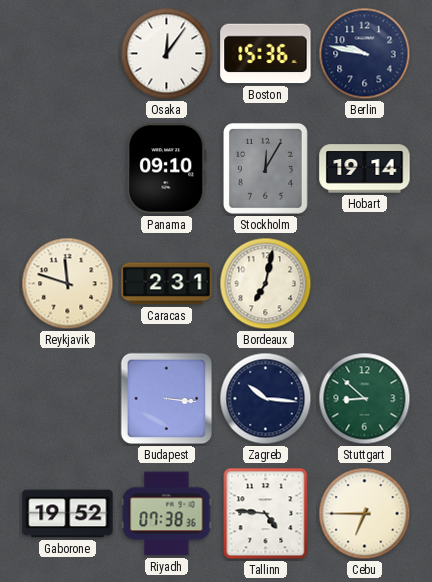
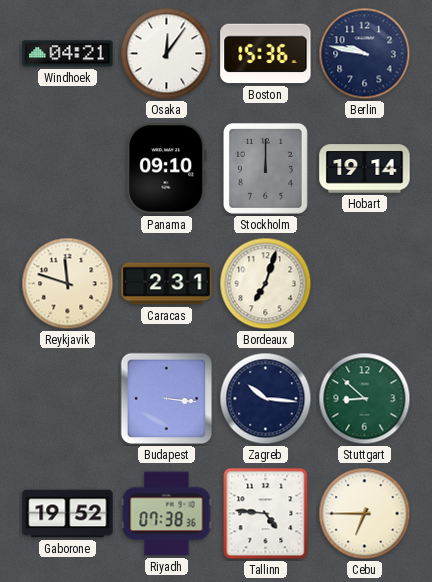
Windhoek: none -> 04:21 (68, 54)
Stockholm: 12:05 -> 12:00 (265, 168)
Bordeaux: 7:02 -> 7:03 (266, 284)
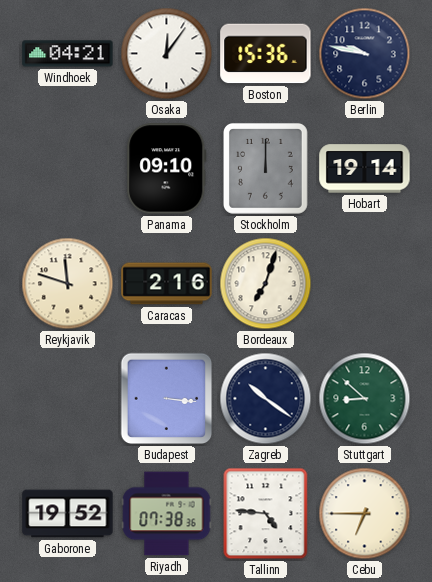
Caracas: 2:31 -> 2:16 (167, 284)
Zagreb: 10:16 -> 10:21 (266, 399)
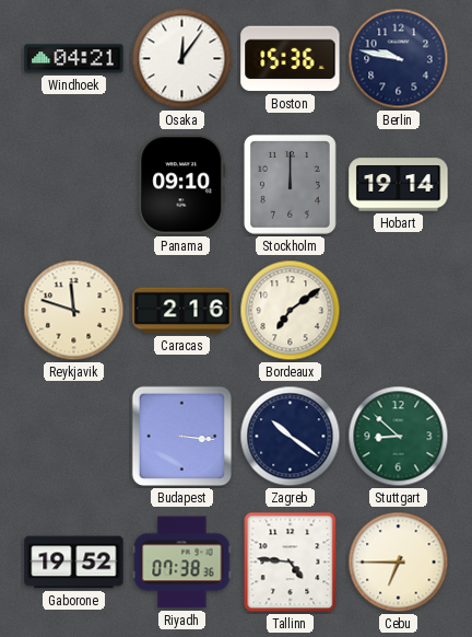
Bordeaux: 7:03 -> 7:09 (291, 311)
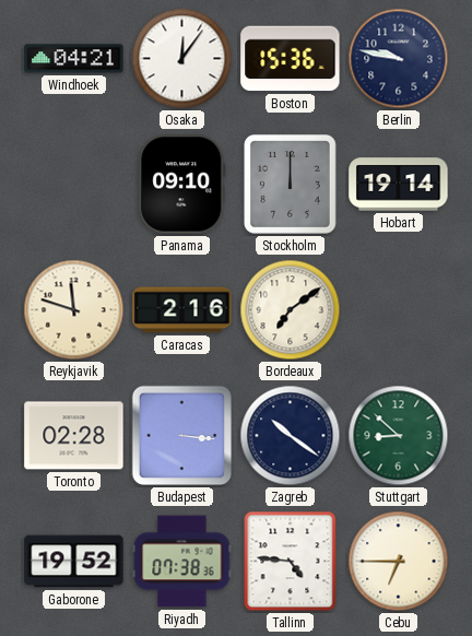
Toronto: none -> 02:28 (74, 436)
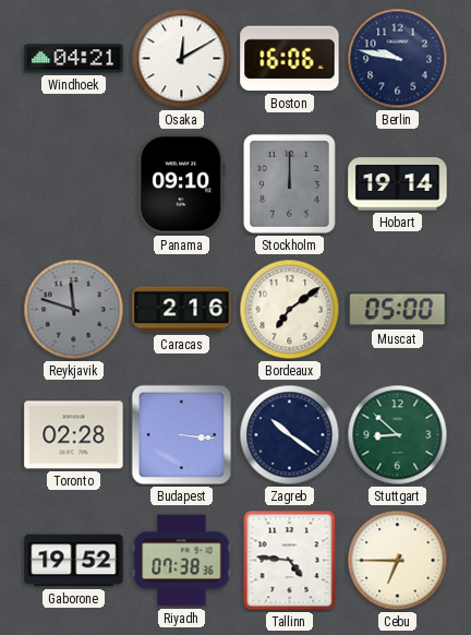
Osaka: 12:06 -> 12:10 (182, 59)
Boston: 15:36 -> 16:06 (290, 59)
Reykjavik dial: cream -> grey (74, 310)
Muscat: none -> 05:00 (398, 310)
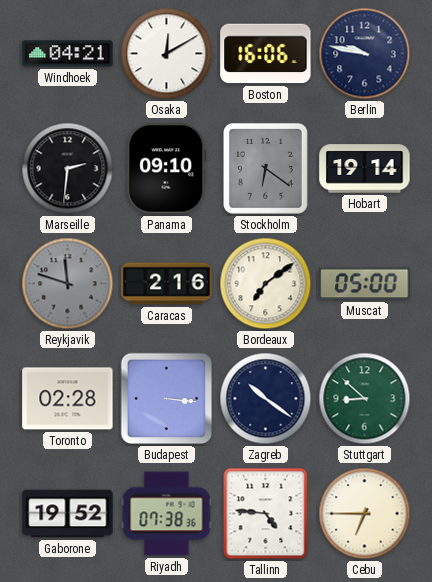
Marseille: none -> 2:31 (68, 169)
Stockholm: 12:00 -> 6:21 (265, 168)
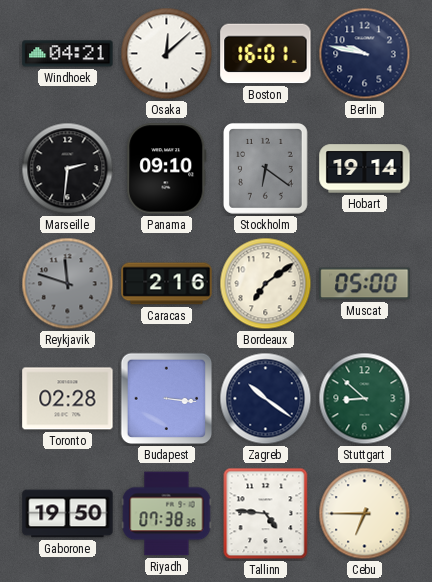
Osaka: 12:10 -> 12:08 (167, 54)
Boston: 16:06 -> 16:01 (266, 54)
Gaborone: 19:52 -> 19:50 (68, 514)
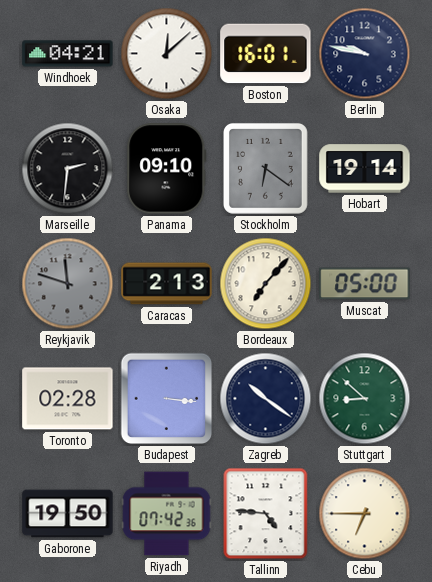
Caracas: 2:16 -> 2:13 (167, 284)
Bordeaux: 7:09 -> 7:07 (266, 284)
Riyadh: 07:38 -> 07:42 (167, 514)
